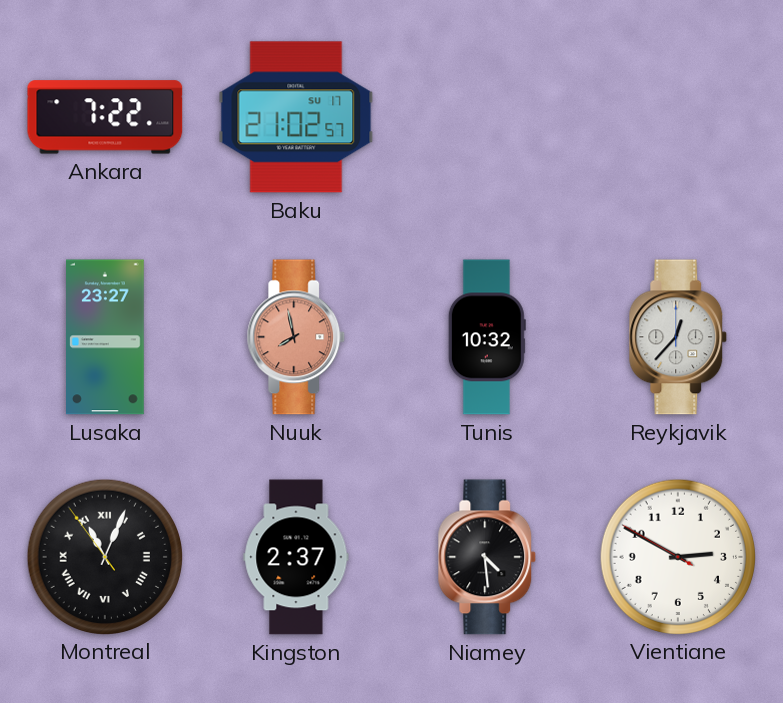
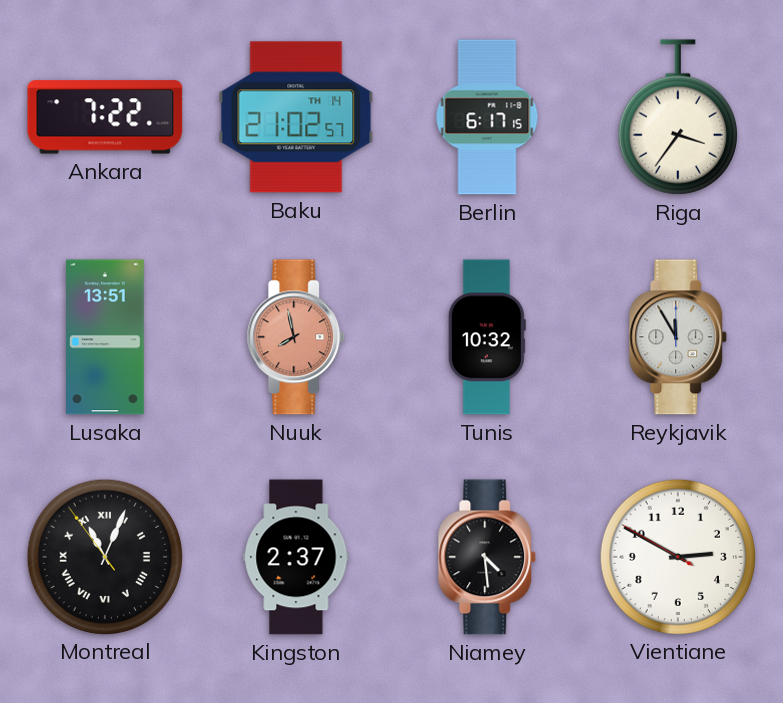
Baku date: SU 17 -> TH 14 (296, 117)
Berlin: none -> 6:17 (487, 117)
Riga: none -> 3:36 (678, 117)
Lusaka: 23:27 -> 13:51 (106, 337)
Reykjavik: 12:37 -> 11:55 (678, 337)
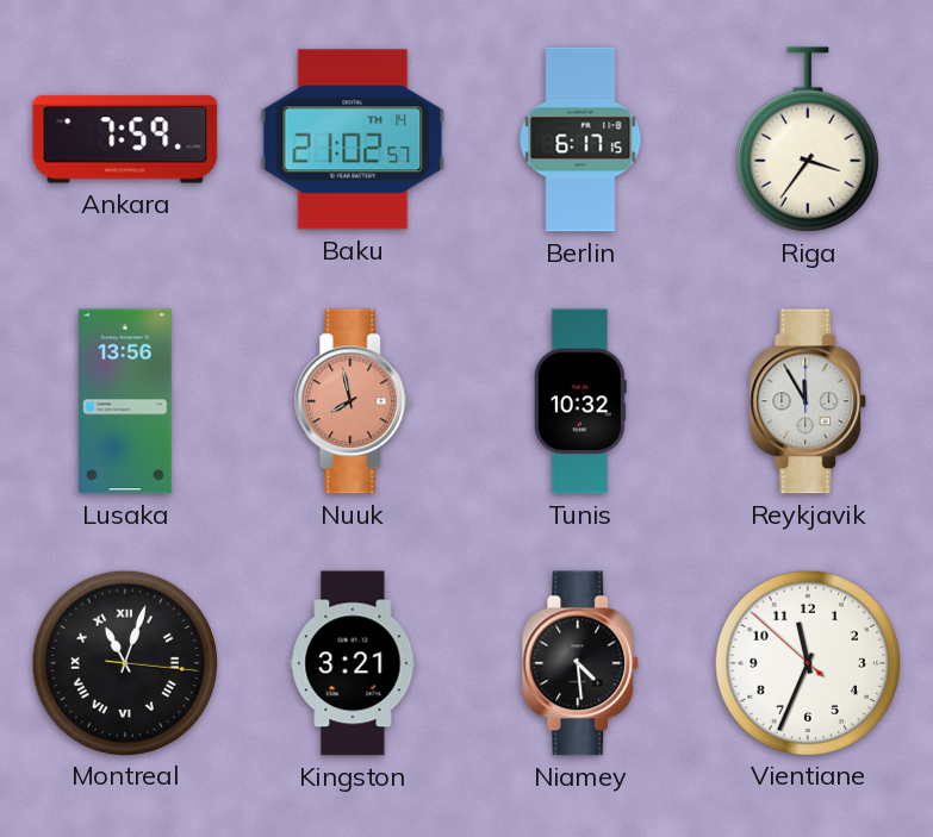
Ankara: 7:22 -> 7:59 (125, 139)
Lusaka: 13:51 -> 13:56 (126, 401)
Montreal: 11:03:54 -> 11:03:16 (124, 662)
Kingston: 2:37 -> 3:21 (353, 663)
Vientiane: 2:49 -> 11:33 (807, 662)
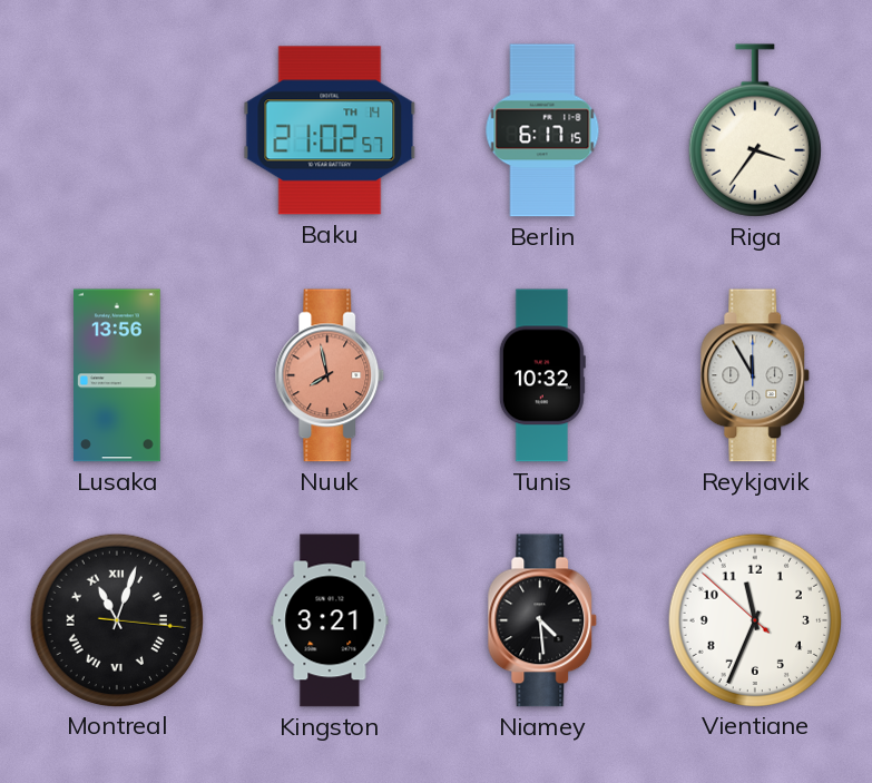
Ankara: 7:59 -> none (125, 139)
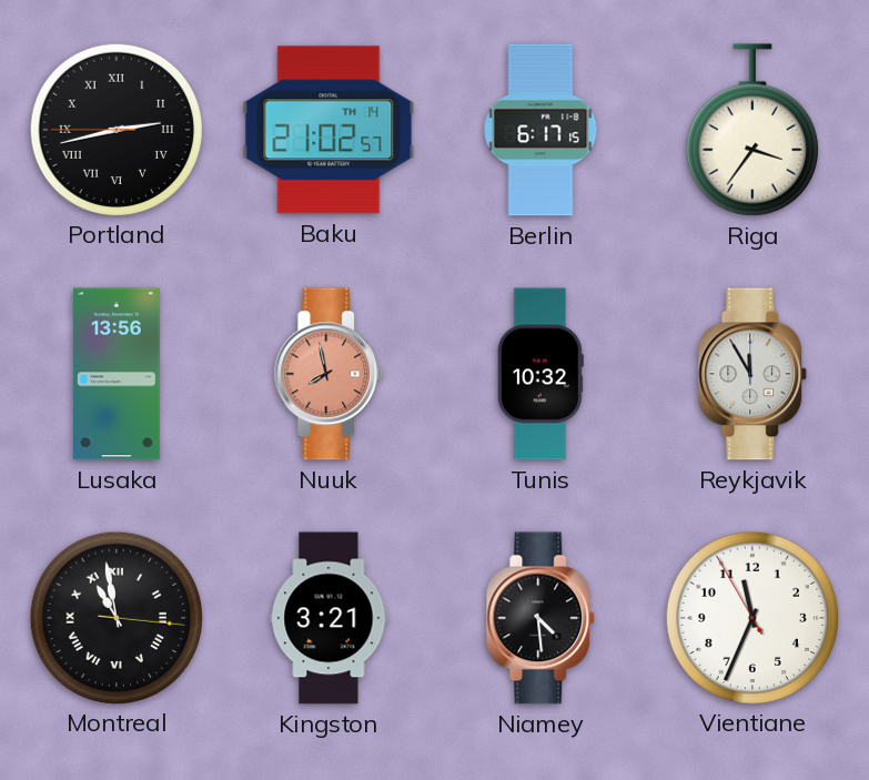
Portland: none -> 2:42 (115, 129)
Montreal: 11:03 -> 10:58 (115, 617)
Vientiane: 11:33:52 -> 11:33:55 (751, 617)
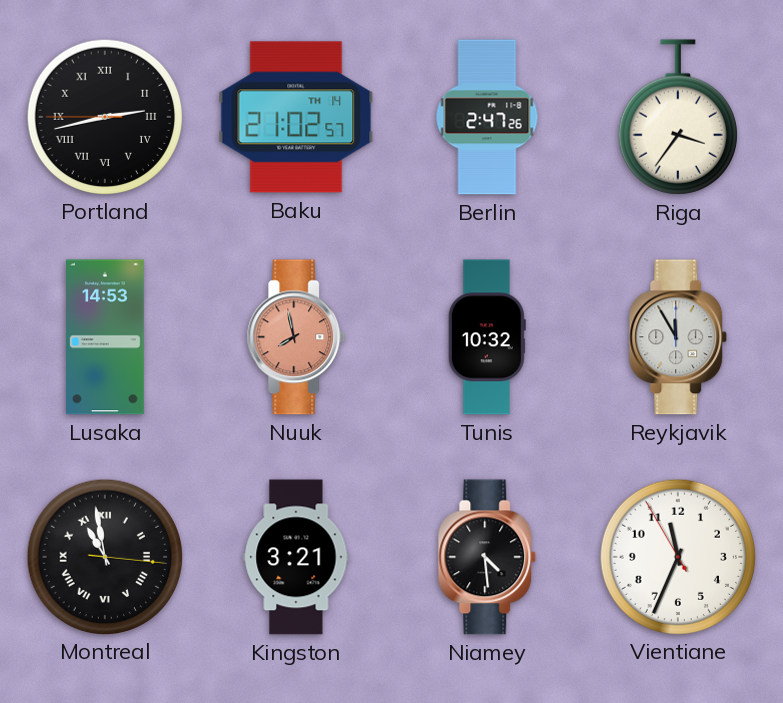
Berlin: 6:17 -> 2:47 (487, 117)
Lusaka: 13:56 -> 14:53 (106, 337)
